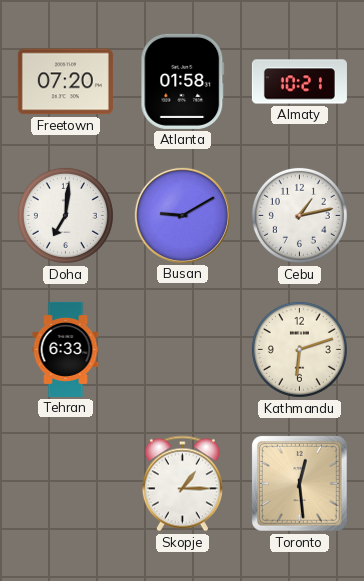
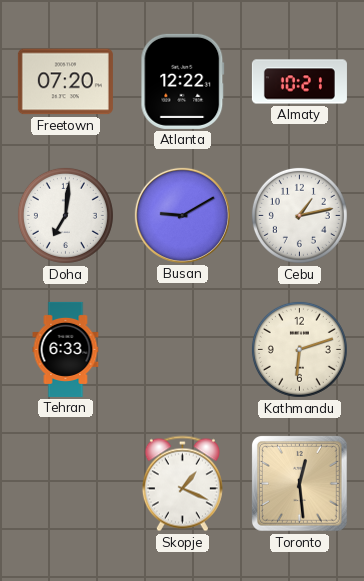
Atlanta: 01:58 -> 12:22 (183, 81)
Skopje: 1:15 -> 1:19 (182, 484)
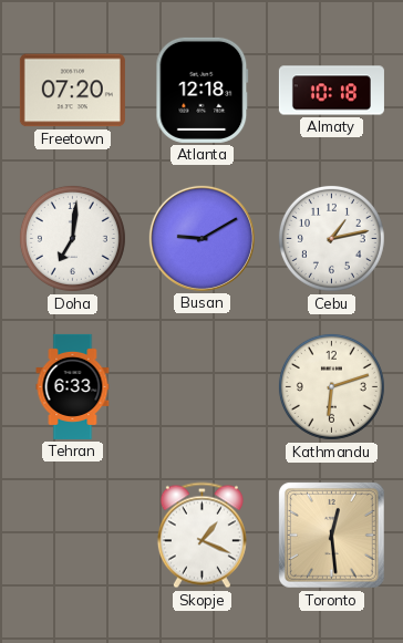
Atlanta: 12:22 -> 12:18 (203, 90)
Almaty: 10:21 -> 10:18 (331, 91)
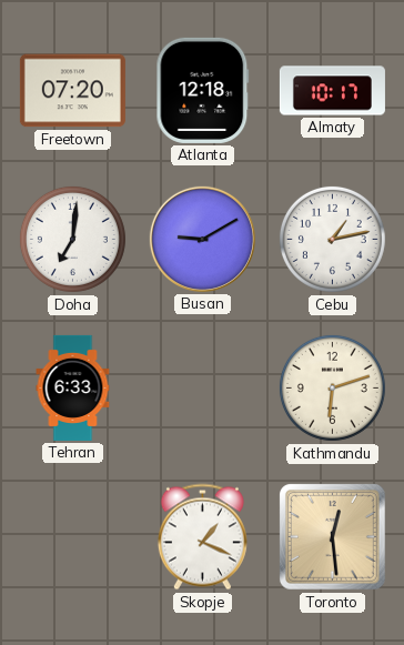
Almaty: 10:18 -> 10:17 (332, 91)
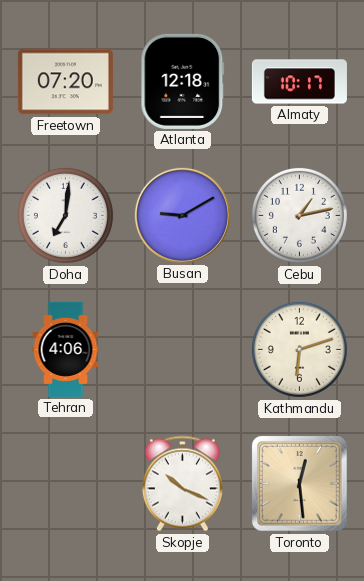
Tehran: 6:33 -> 4:06 (66, 349)
Skopje: 1:19 -> 10:19 (182, 484)
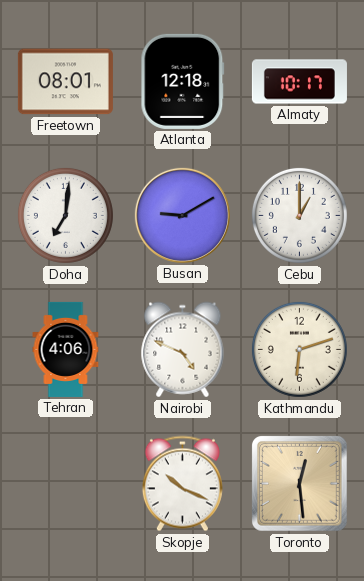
Freetown: 07:20 -> 08:01 (65, 82)
Cebu: 1:13 -> 1:00 (299, 215)
Nairobi: none -> 4:49 (183, 350)
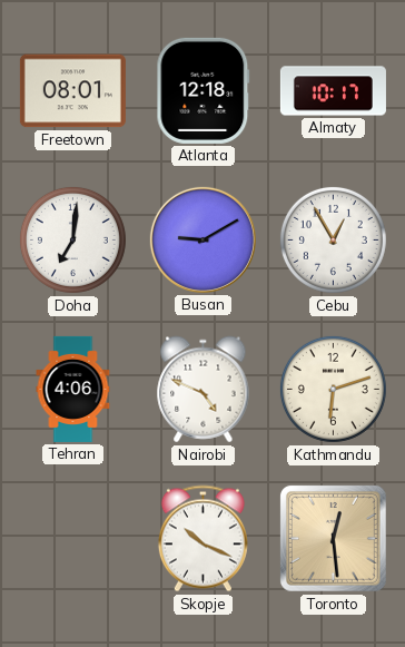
Cebu: 1:00 -> 12:55 (333, 239)
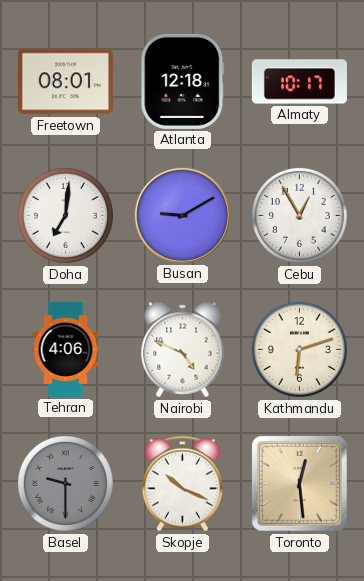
Basel: none -> 9:30 (65, 483)
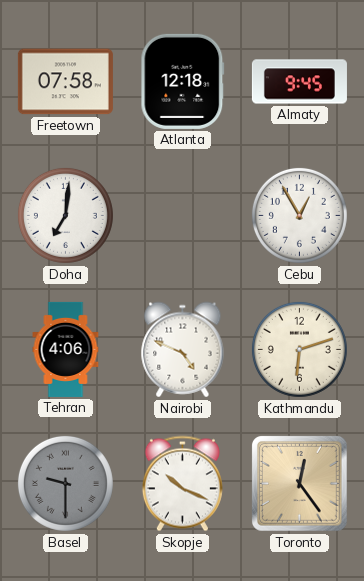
Freetown: 08:01 -> 07:58 (65, 82)
Almaty: 10:17 -> 9:45 (299, 82)
Busan: 9:10 -> none (182, 215)
Toronto: 12:29 -> 12:24 (299, 483)
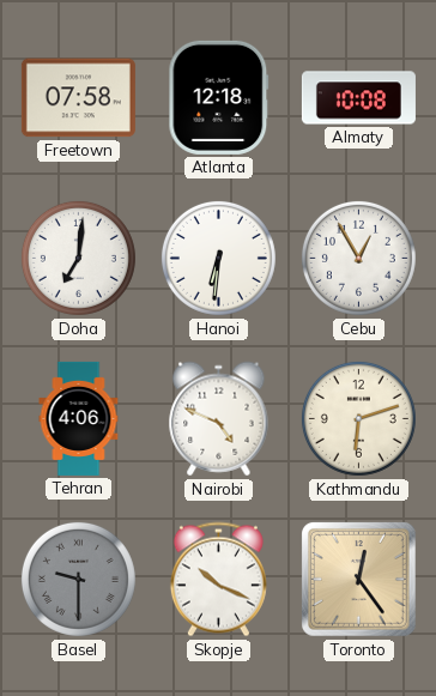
Almaty: 9:45 -> 10:08 (358, 98)
Hanoi: none -> 6:31 (218, 258)
